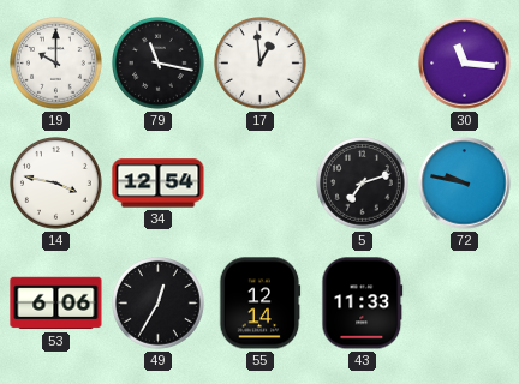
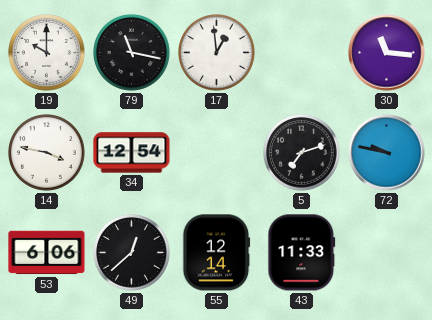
49: 12:35 -> 12:38 (132, 253)
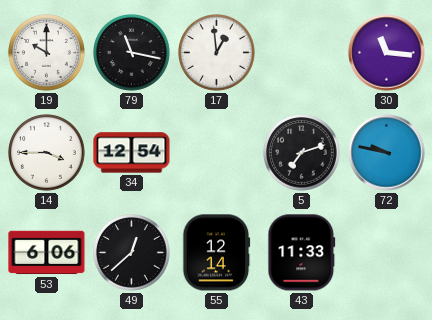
14: 3:47 -> 3:45 (47, 153)
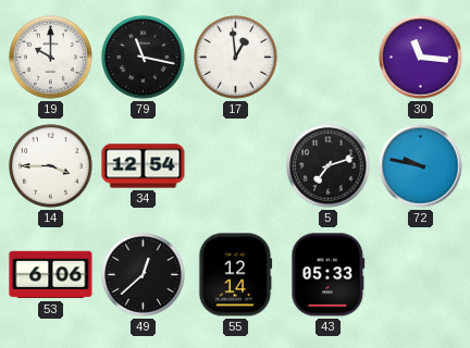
43: 11:33 -> 05:33 (329, 275)
